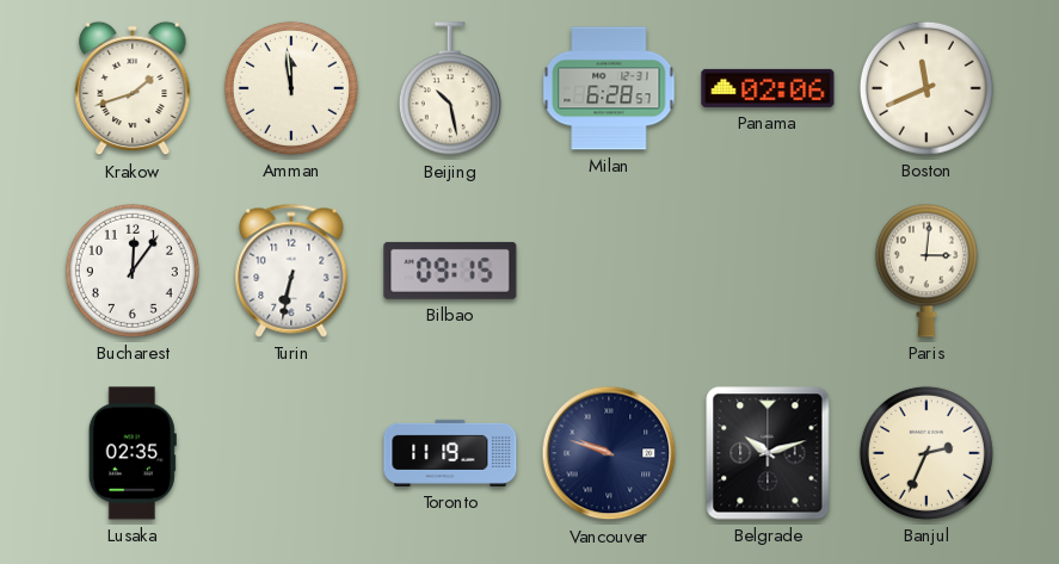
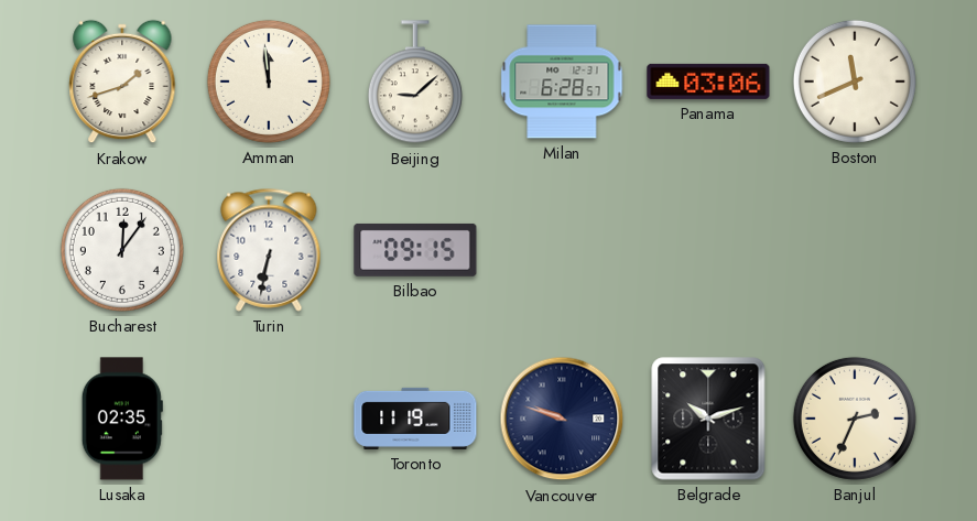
Beijing: 10:28 -> 9:08 (415, 83)
Panama: 02:06 -> 03:06 (708, 82)
Paris: 3:01 -> none (926, 271)
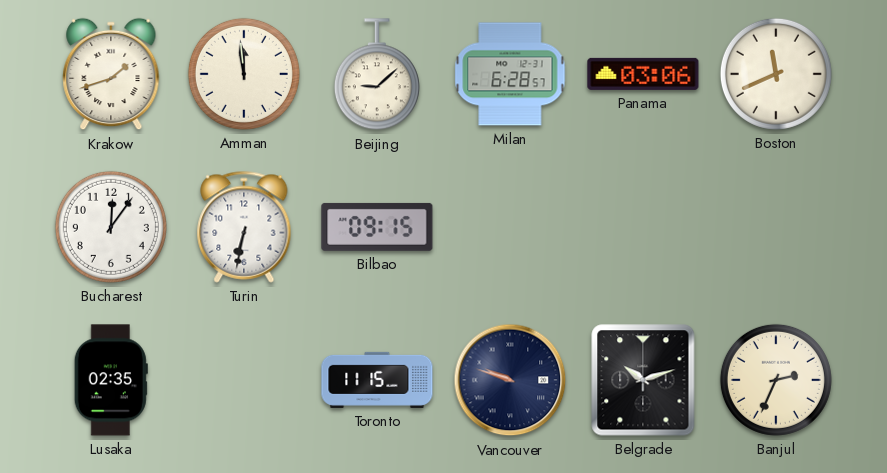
Toronto: 11:19 -> 11:15 (377, 380)
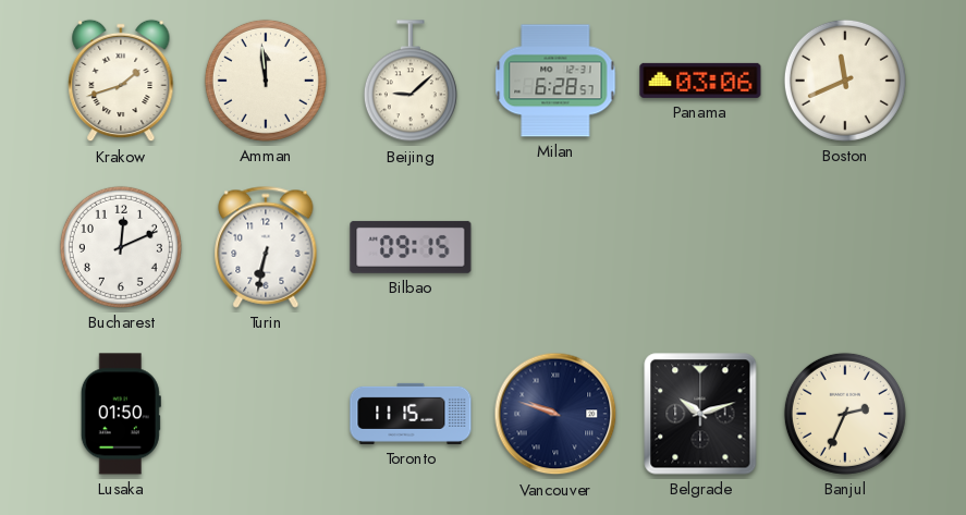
Bucharest: 12:06 -> 12:11 (121, 247)
Lusaka: 02:35 -> 01:50 (121, 414)
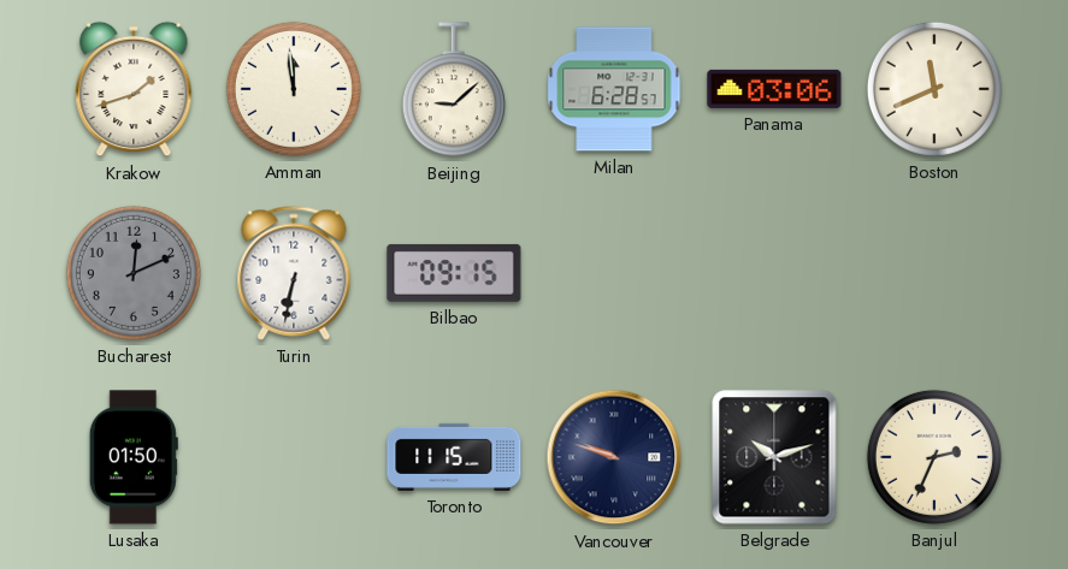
Bucharest dial: white -> grey (134, 273)
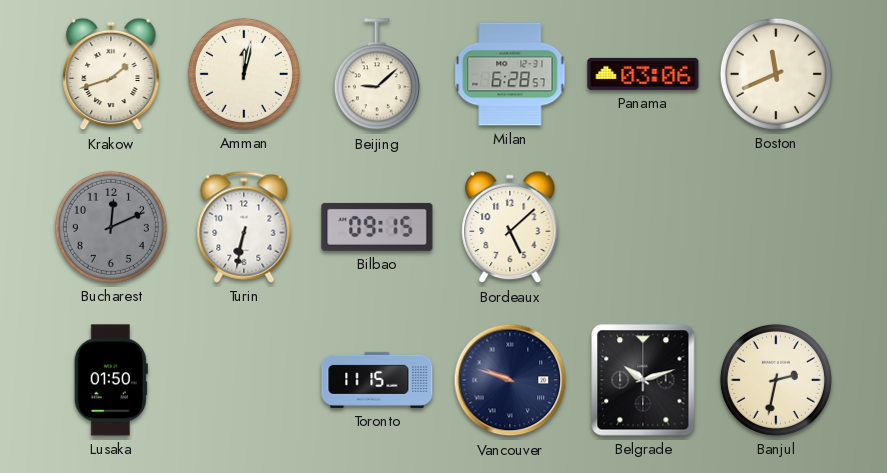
Amman: 11:59 -> 12:02 (244, 74)
Bordeaux: none -> 5:08 (510, 227)
Banjul: 2:34 -> 2:32 (776, 380)
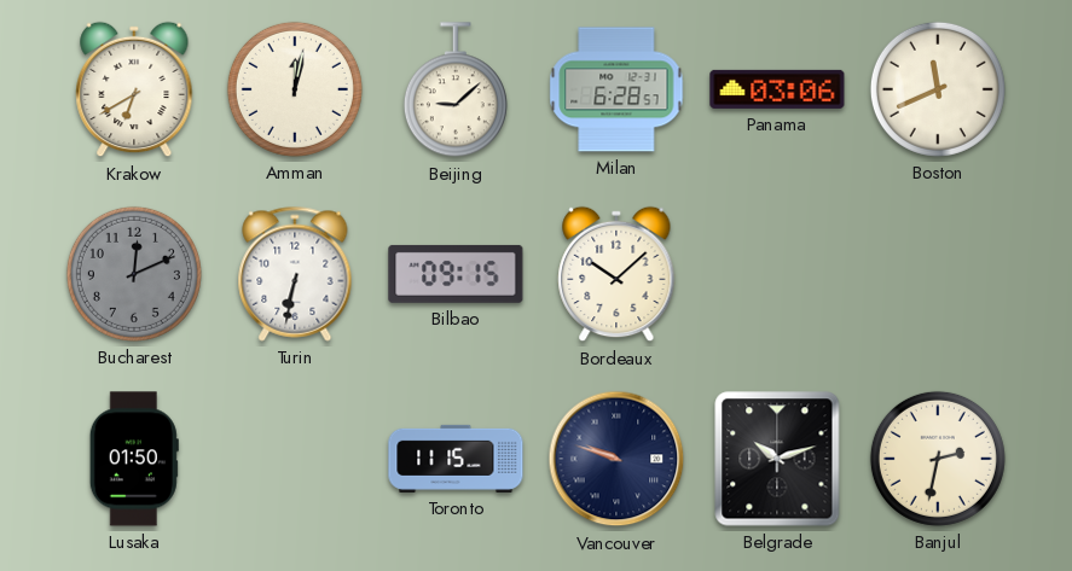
Krakow: 1:42 -> 6:40 (134, 89)
Bordeaux: 5:08 -> 10:08 (616, 274)
